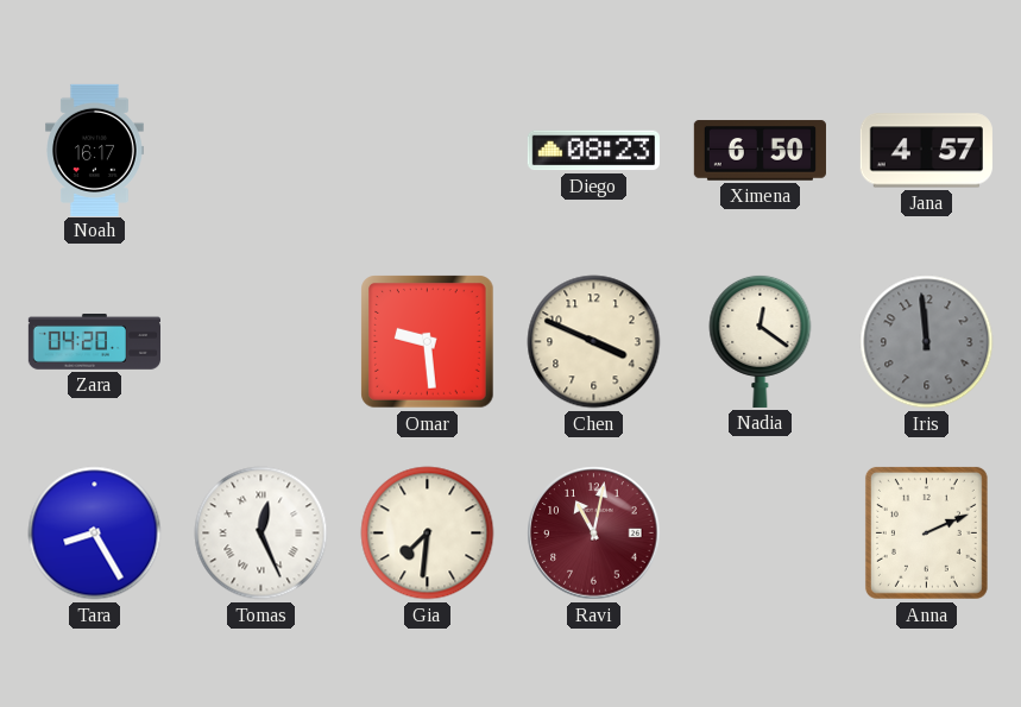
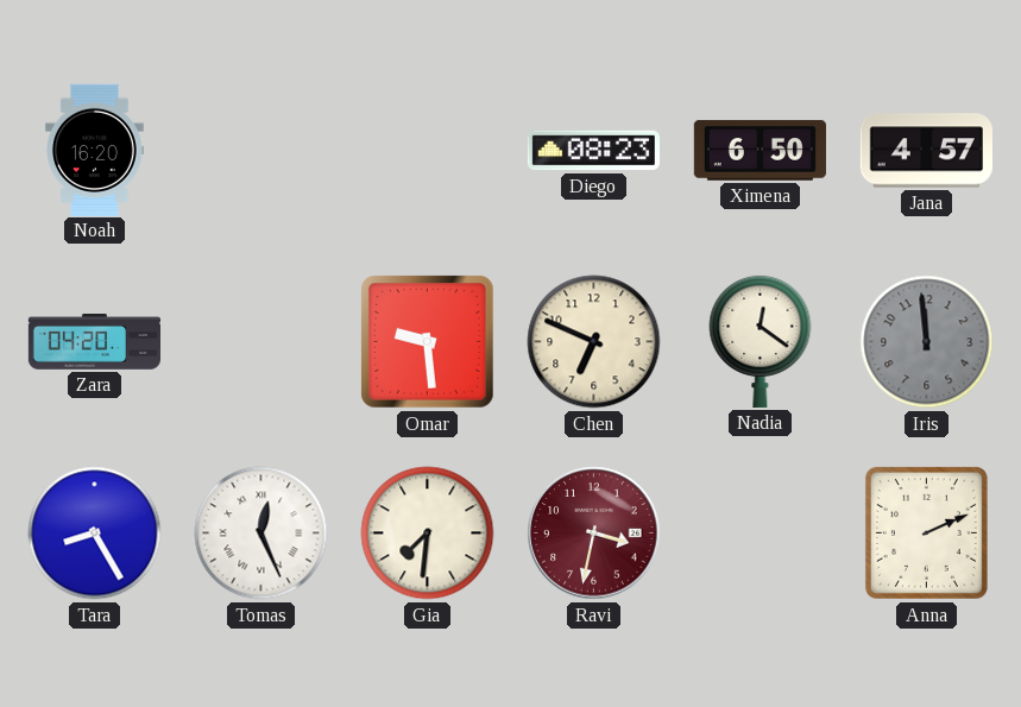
Noah: 16:17 -> 16:20 (95, 150)
Chen: 3:49 -> 6:49 (594, 342)
Ravi: 11:02 -> 3:32 (594, 534)
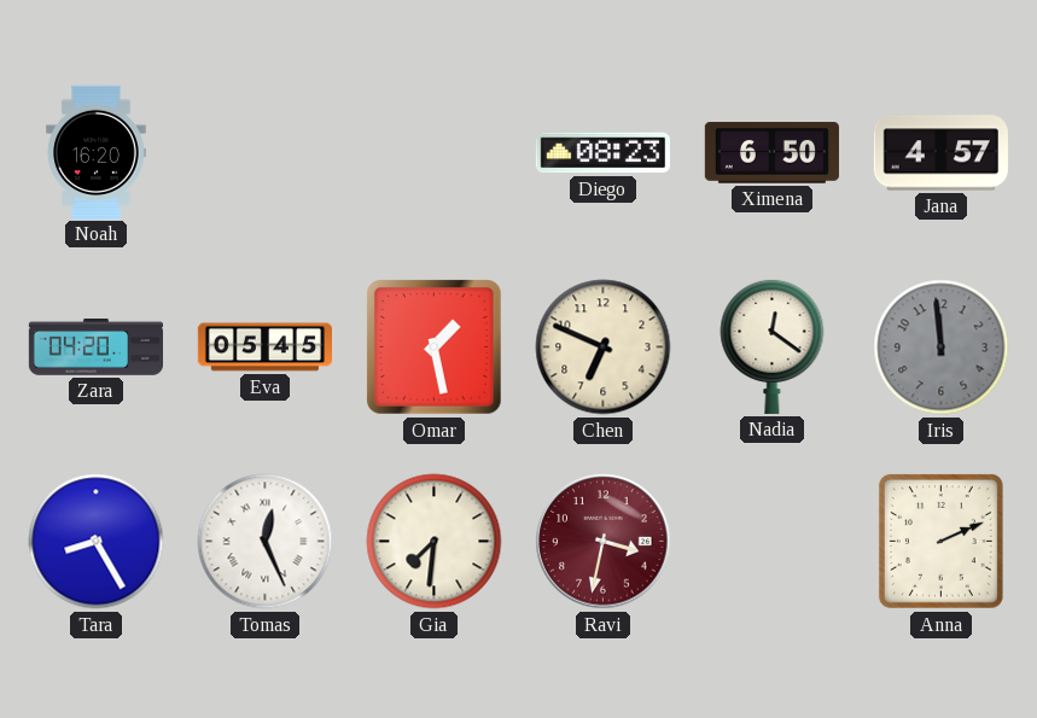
Eva: none -> 05:45 (264, 348)
Omar: 9:29 -> 1:28 (435, 348)
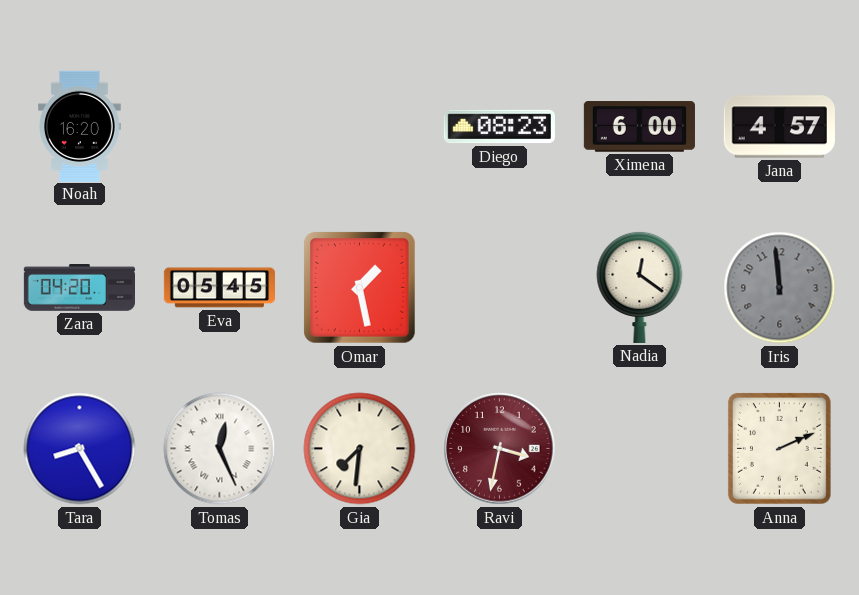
Ximena: 6:50 -> 6:00 (639, 127)
Chen: 6:49 -> none (604, 348)
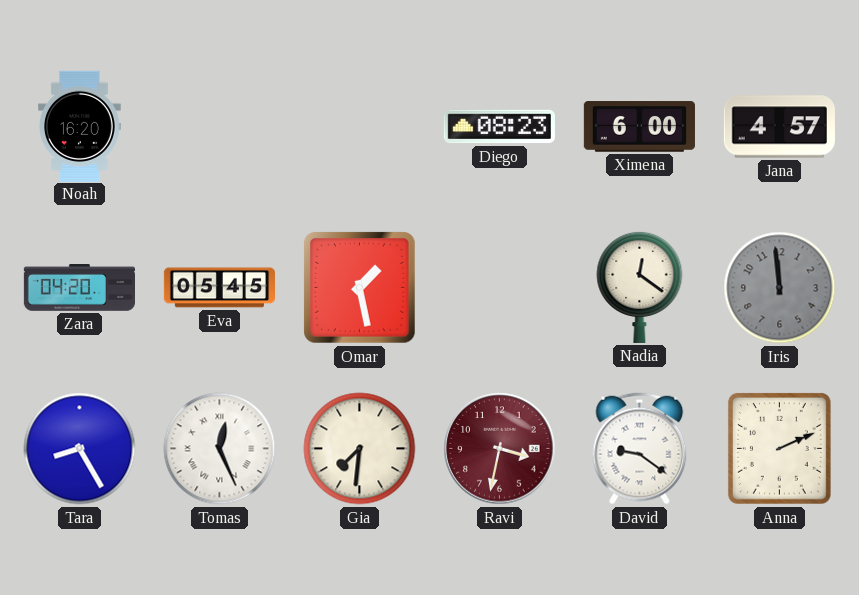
David: none -> 9:21 (640, 449)
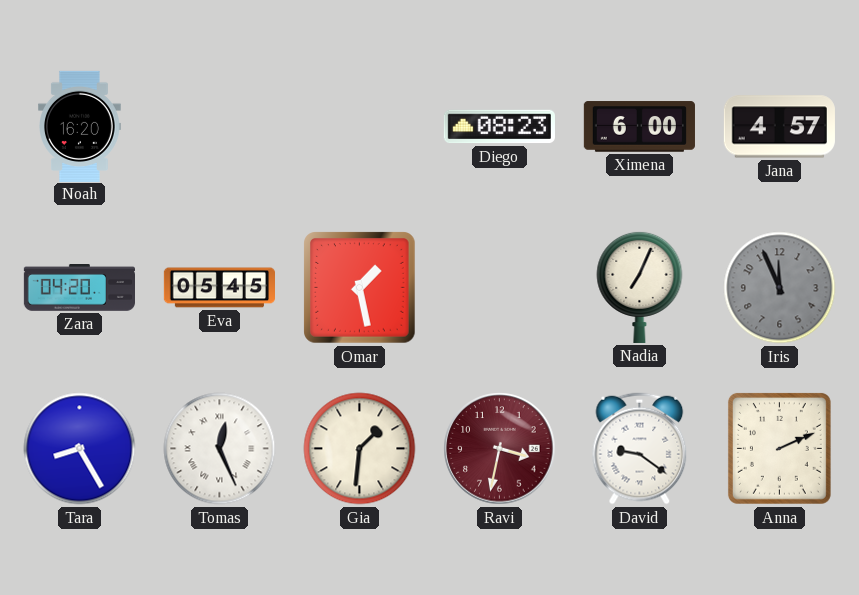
Nadia: 12:21 -> 7:04 (640, 287)
Iris: 11:59 -> 11:56 (780, 288)
Gia: 7:31 -> 1:31 (360, 449)
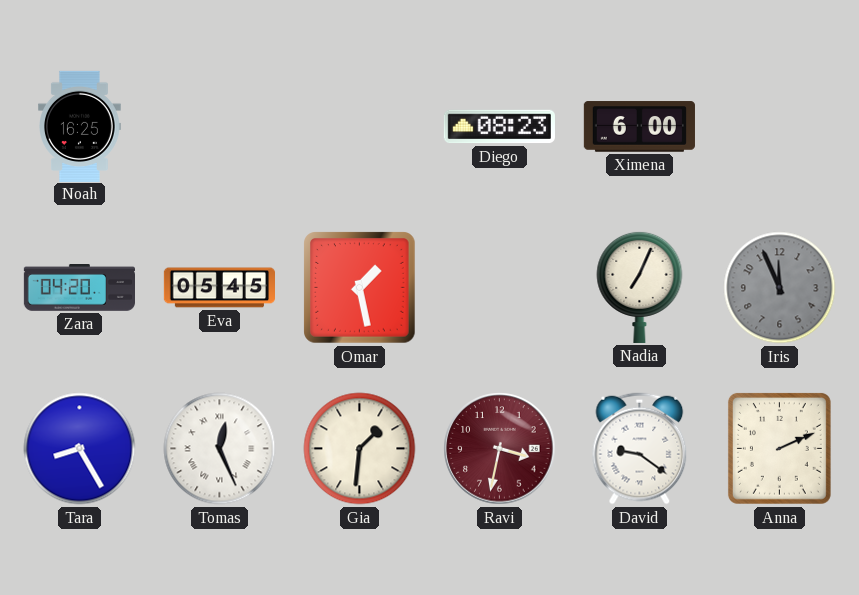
Noah: 16:20 -> 16:25 (80, 126)
Jana: 4:57 -> none (779, 127)
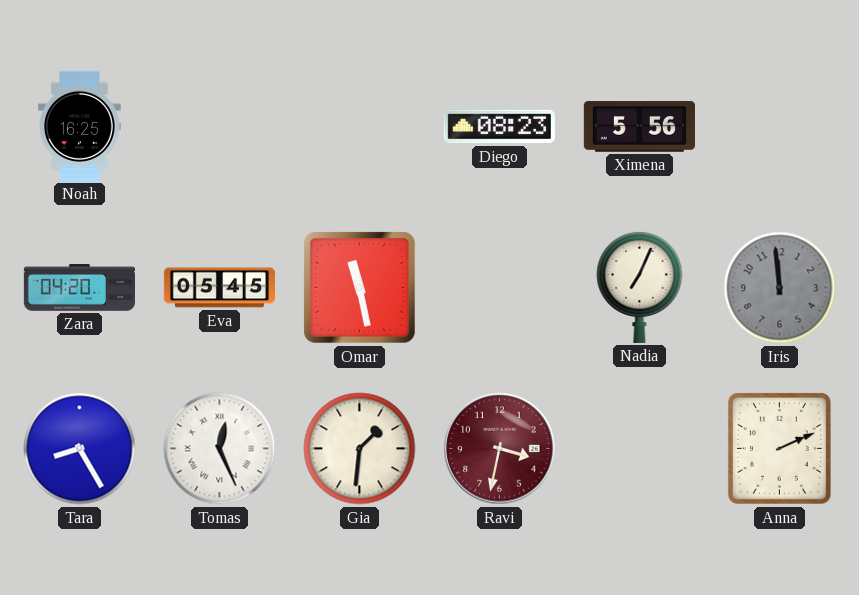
Ximena: 6:00 -> 5:56 (639, 127)
Omar: 1:28 -> 11:28 (360, 288)
Iris: 11:56 -> 11:59 (780, 288)
David: 9:21 -> none (640, 449)
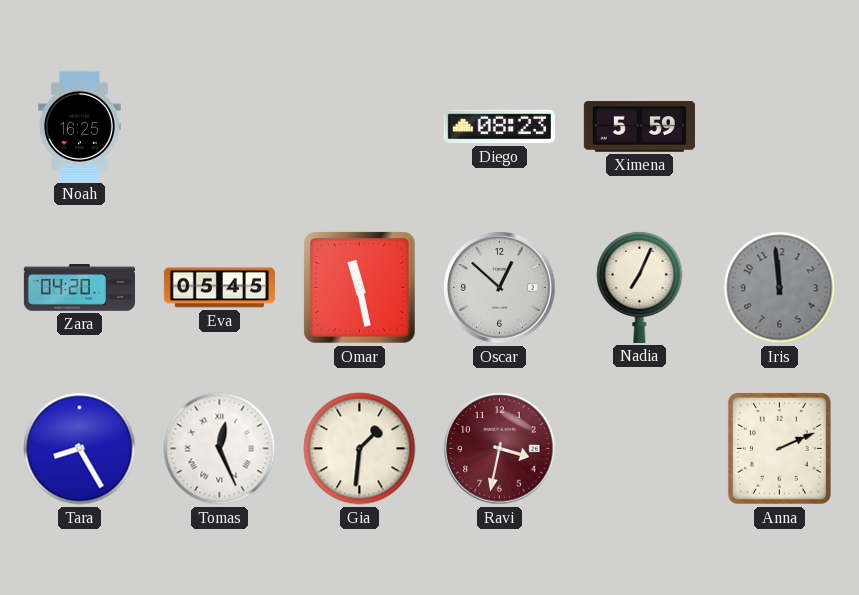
Ximena: 5:56 -> 5:59 (639, 127)
Oscar: none -> 12:52 (500, 288)
